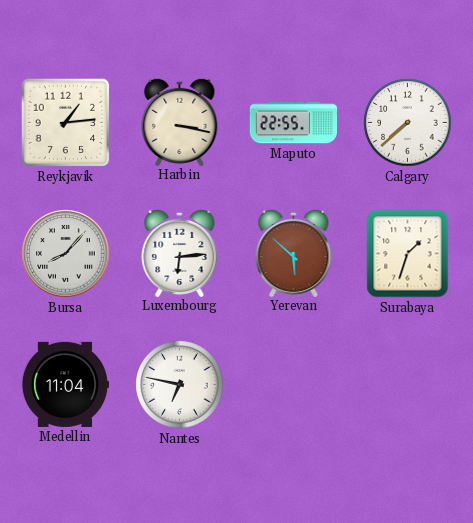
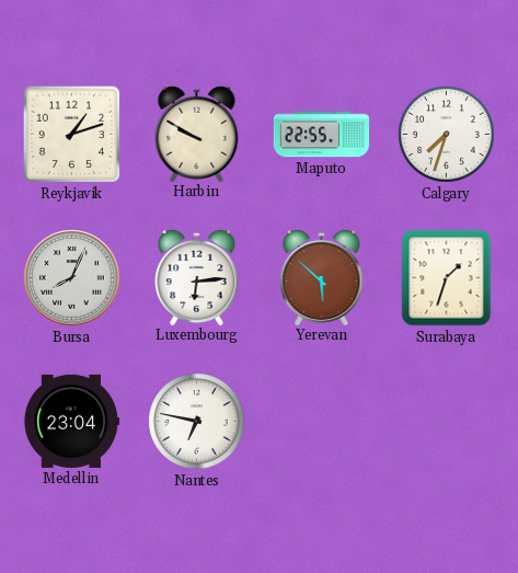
Reykjavik: 1:14 -> 1:12 (72, 135)
Harbin: 3:17 -> 9:50 (197, 133)
Calgary: 7:38 -> 7:33 (447, 135)
Bursa: 8:07 -> 8:04 (72, 278)
Medellin: 11:04 -> 23:04 (70, 421)
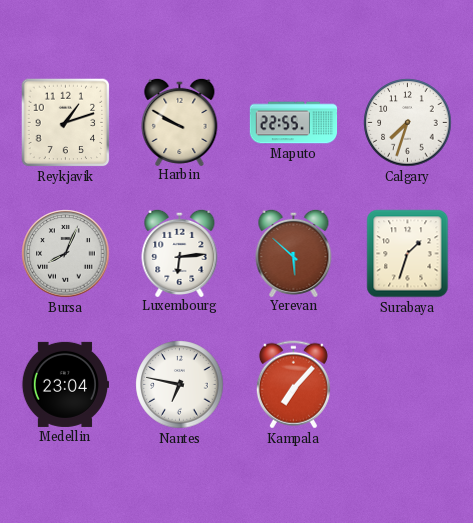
Kampala: none -> 7:07 (293, 385)
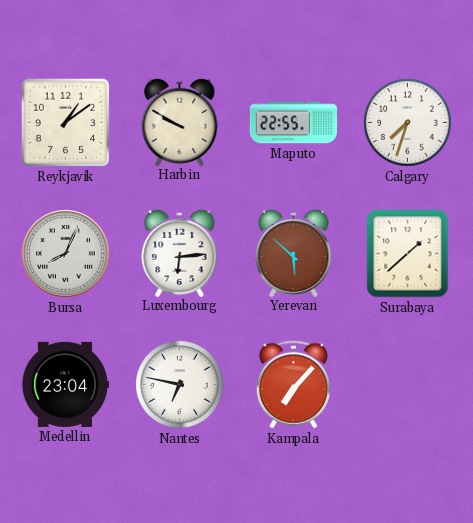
Reykjavik: 1:12 -> 1:09 (66, 123)
Surabaya: 1:33 -> 1:38 (408, 254)
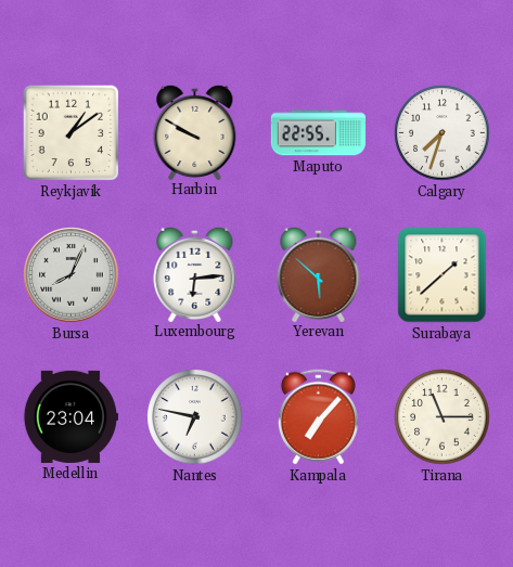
Tirana: none -> 11:15 (443, 417)
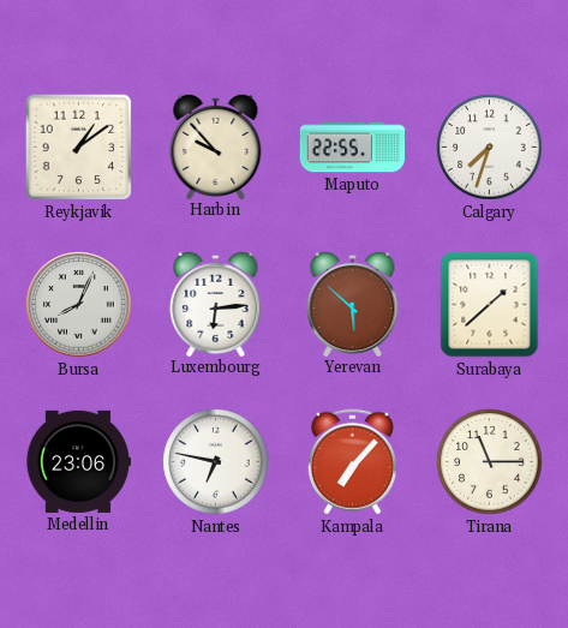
Harbin: 9:50 -> 9:53 (216, 145)
Medellin: 23:04 -> 23:06 (77, 461)
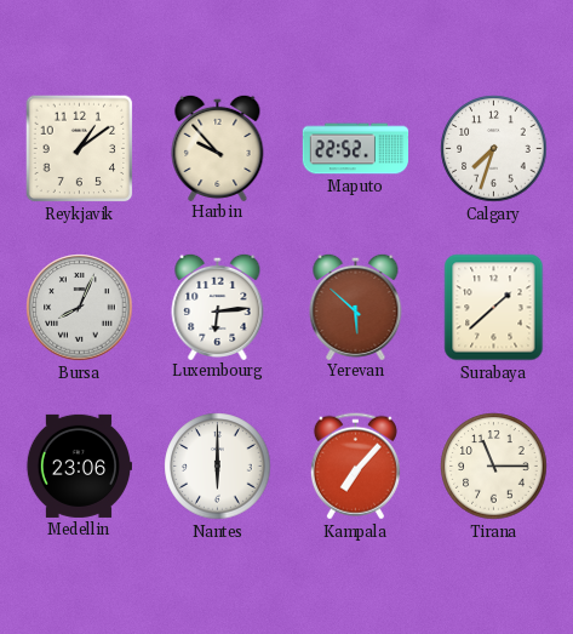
Maputo: 22:55 -> 22:52 (356, 149)
Nantes: 6:47 -> 6:00 (218, 467)
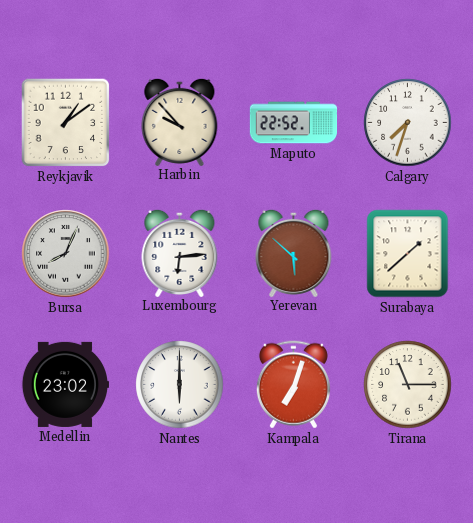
Medellin: 23:06 -> 23:02 (64, 384)
Kampala: 7:07 -> 7:03 (293, 385)
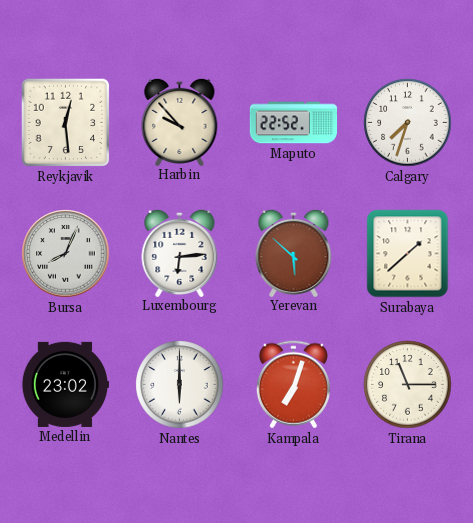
Reykjavik: 1:09 -> 12:29 (66, 123)
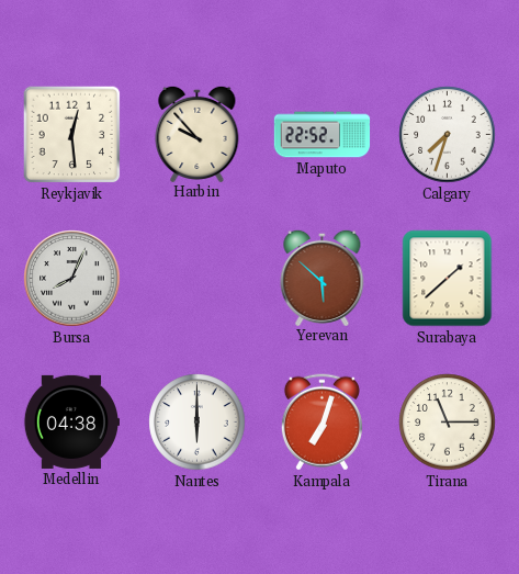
Luxembourg: 6:14 -> none (180, 252)
Medellin: 23:02 -> 04:38 (70, 421)
